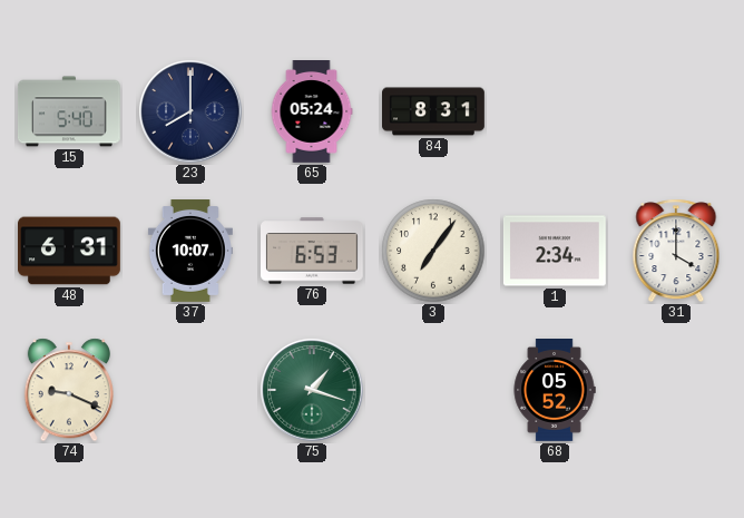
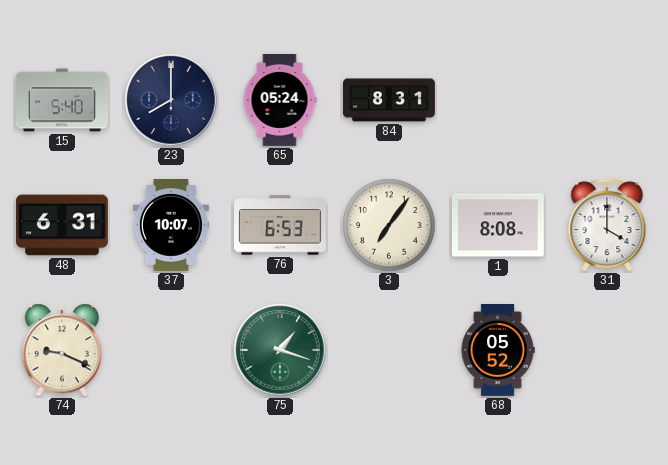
1: 2:34 -> 8:08 (498, 225)
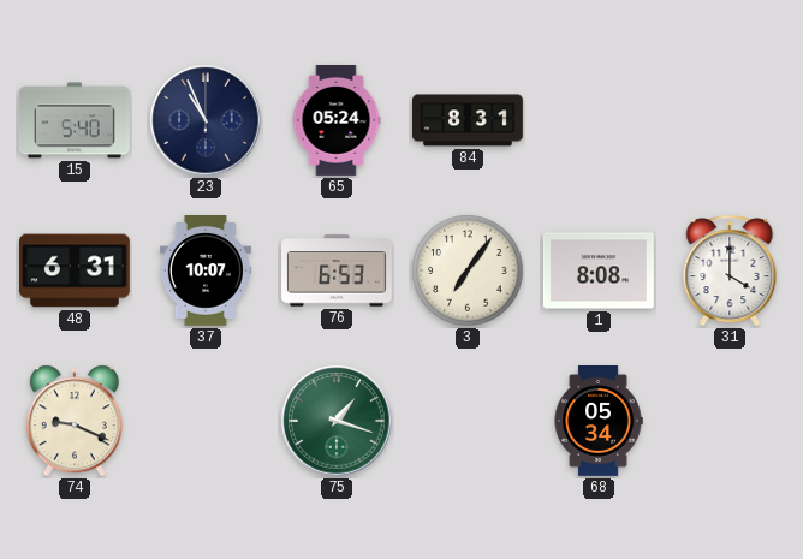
23: 8:00 -> 10:56 (206, 120)
68: 05:52 -> 05:34 (599, 422)
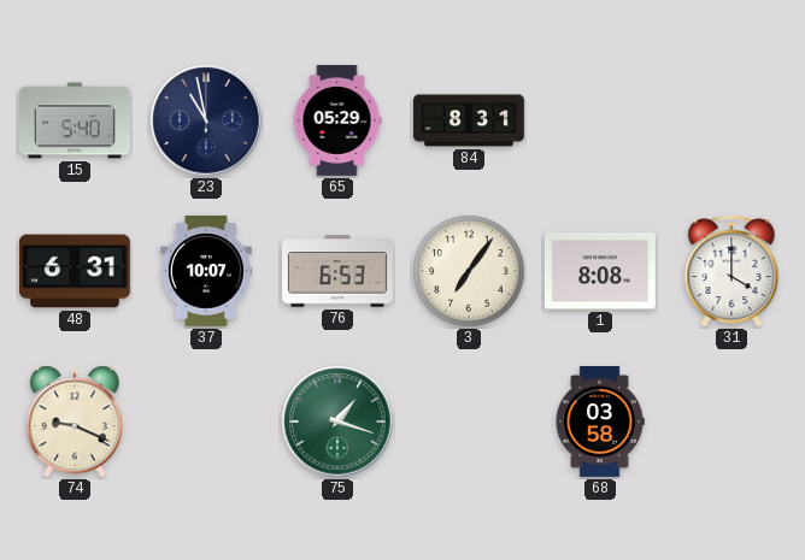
23: 10:56 -> 10:58 (206, 120)
65: 05:24 -> 05:29 (337, 122)
68: 05:34 -> 03:58 (600, 423)
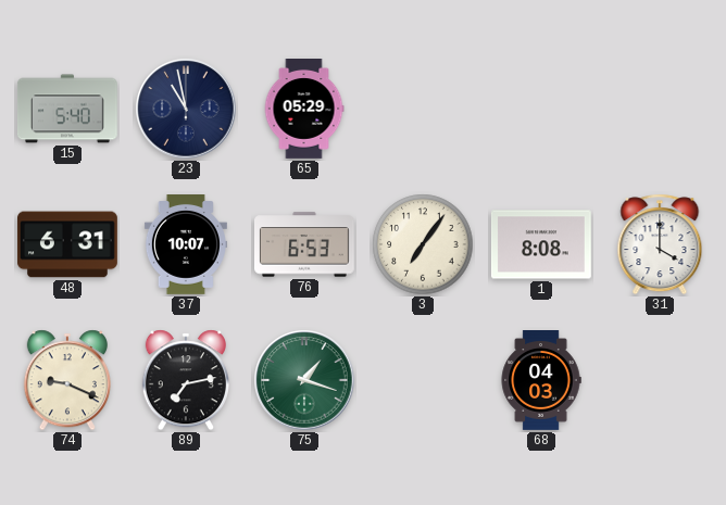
84: 8:31 -> none (470, 120)
89: none -> 7:13 (186, 380)
68: 03:58 -> 04:03 (541, 381)
